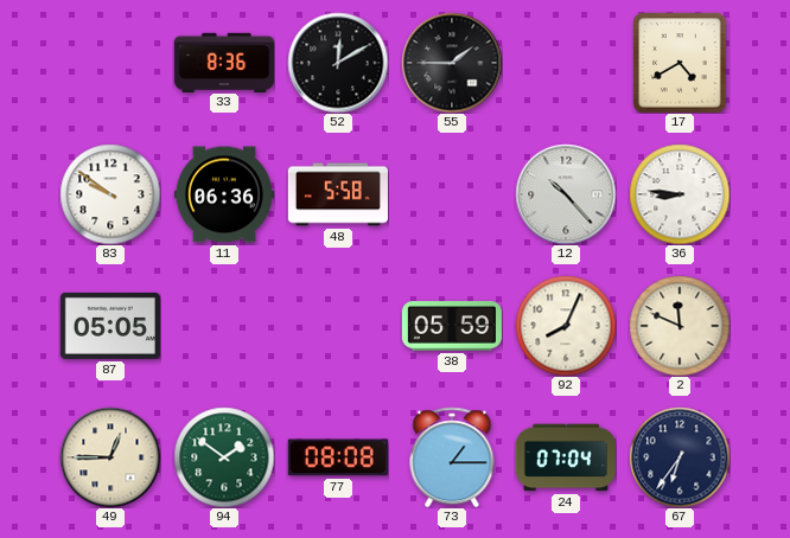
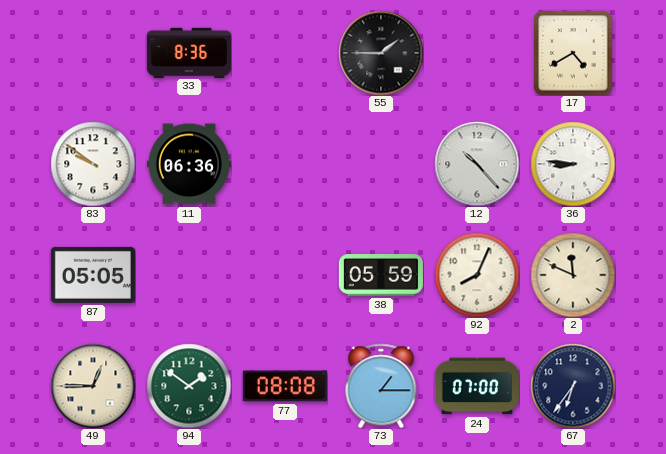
52: 12:10 -> none (338, 63)
48: 5:58 -> none (338, 194)
24: 07:04 -> 07:00 (477, 386)
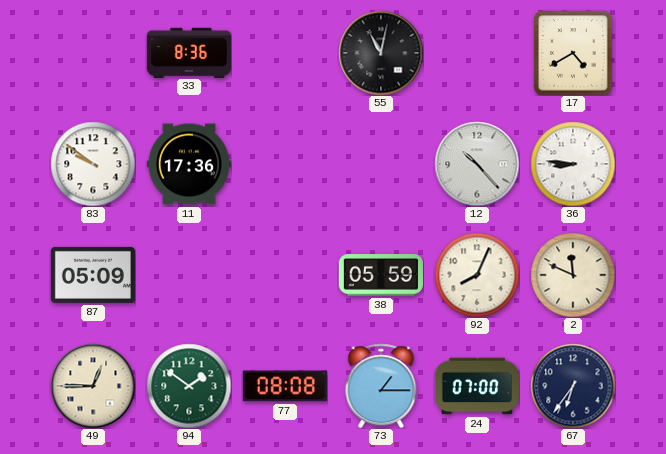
55: 1:45 -> 11:02 (381, 53)
11: 06:36 -> 17:36 (189, 164)
87: 05:05 -> 05:09 (93, 275)
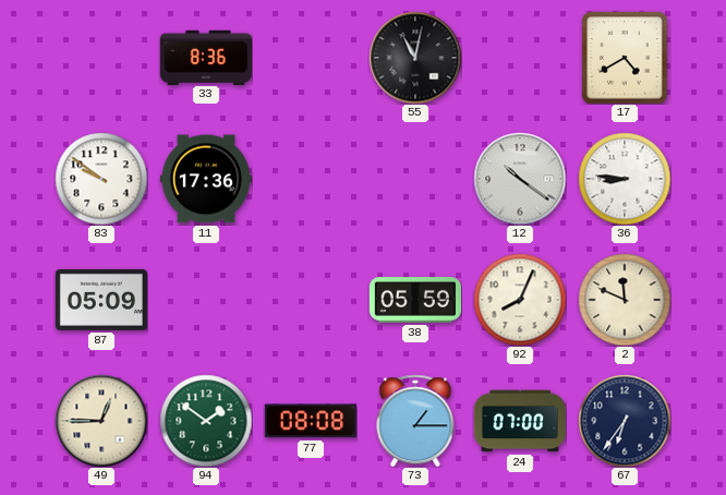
12: 10:23 -> 10:21 (520, 179)
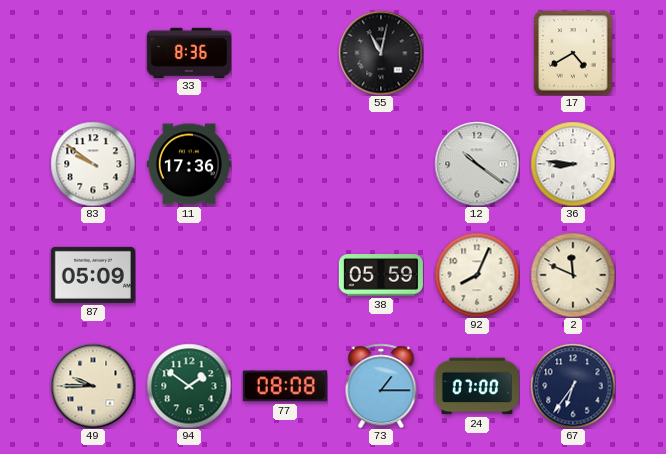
49: 12:45 -> 9:45 (93, 386)
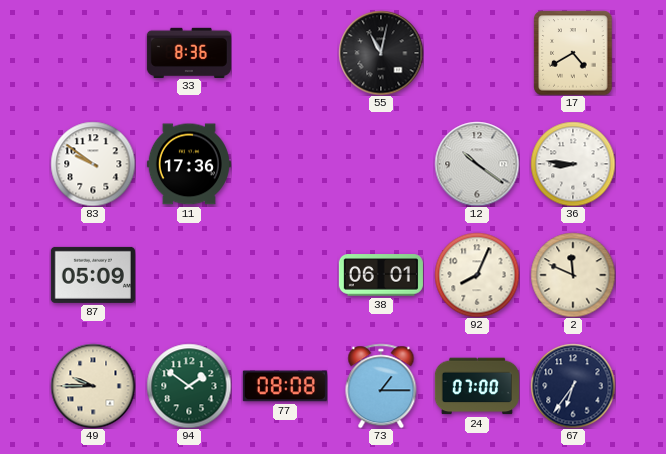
38: 05:59 -> 06:01 (381, 275)
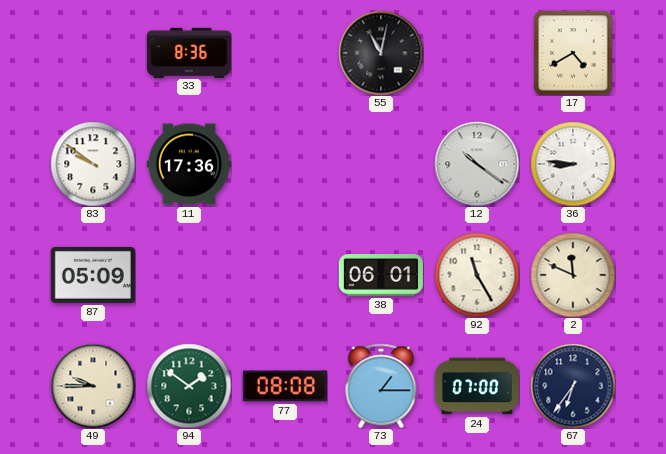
92: 8:04 -> 11:25 (477, 275)
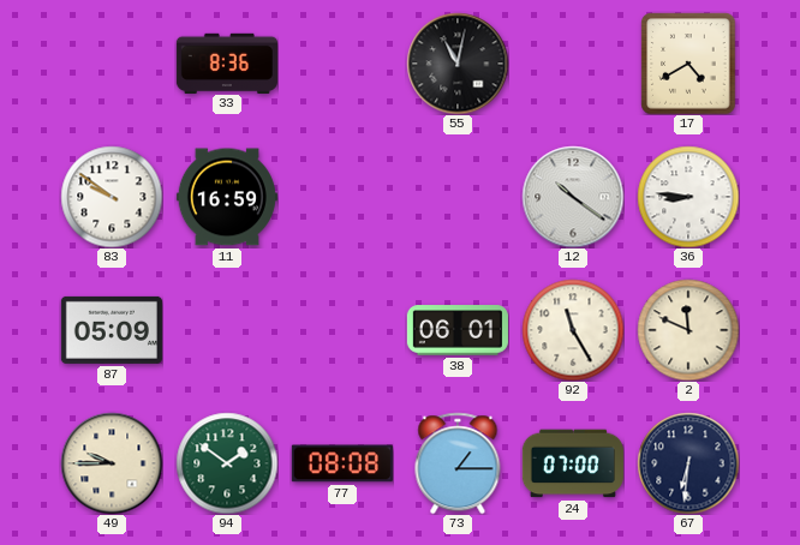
11: 17:36 -> 16:59 (227, 197)
67: 6:36 -> 6:31 (688, 463)
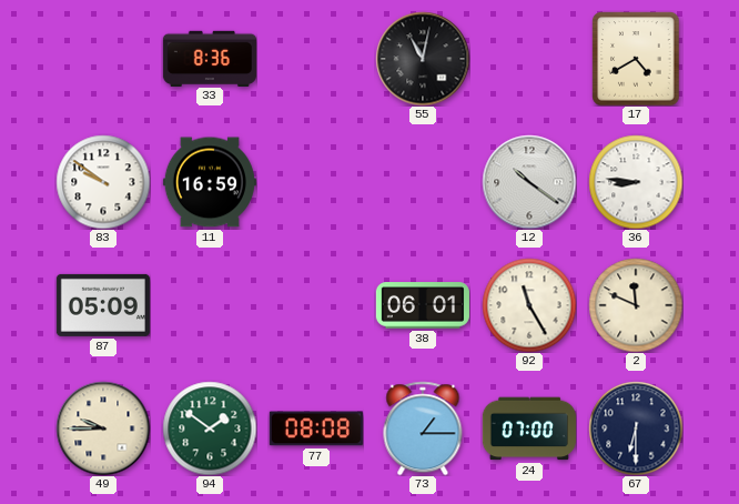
67: 6:31 -> 6:30 (636, 429)
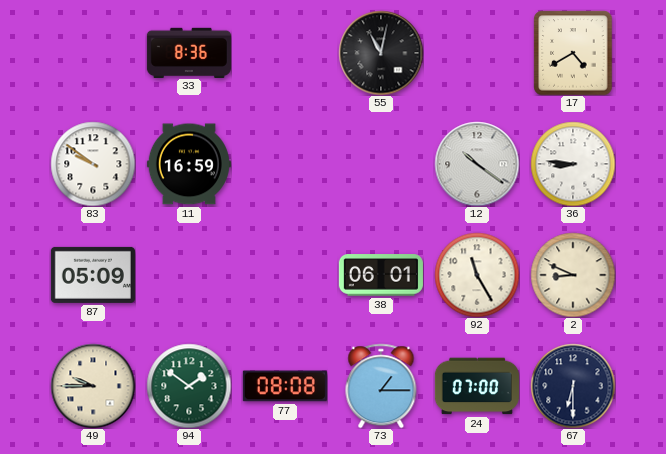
2: 11:49 -> 8:49 (573, 275)
